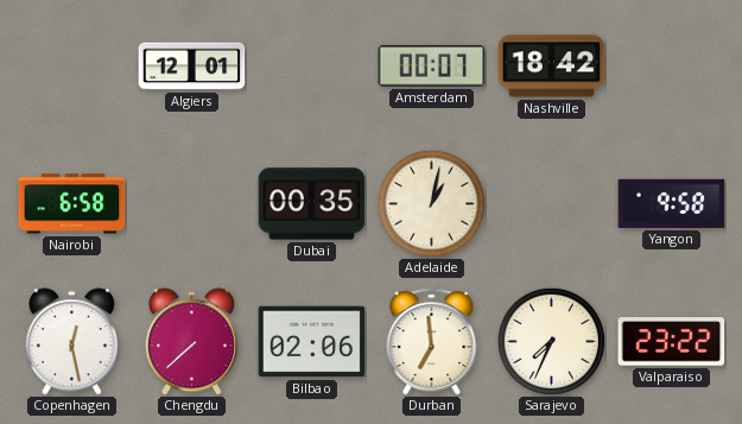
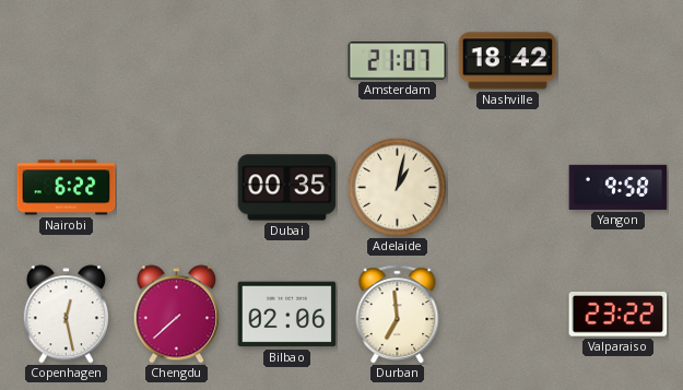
Algiers: 12:01 -> none (192, 67)
Amsterdam: 00:07 -> 21:07 (398, 61)
Nairobi: 6:58 -> 6:22 (67, 188)
Sarajevo: 7:34 -> none (551, 341)
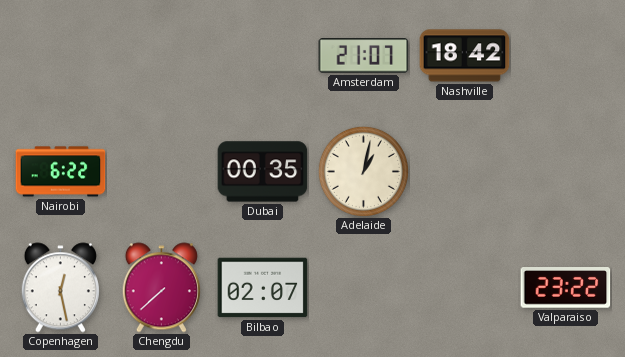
Yangon: 9:58 -> none (619, 187)
Bilbao: 02:06 -> 02:07 (263, 288)
Durban: 6:59 -> none (398, 315)
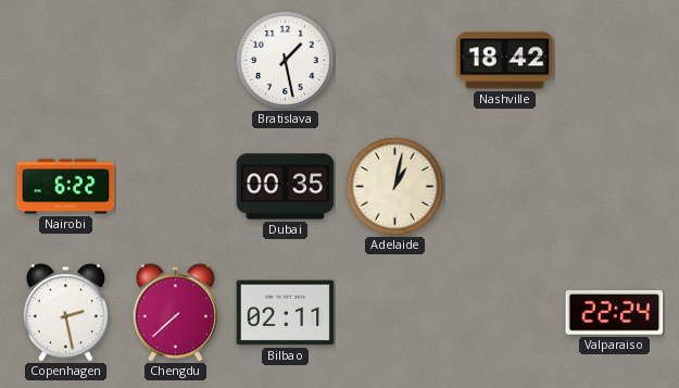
Bratislava: none -> 1:28 (285, 60)
Amsterdam: 21:07 -> none (364, 56)
Copenhagen: 12:28 -> 2:28 (65, 313)
Bilbao: 02:07 -> 02:11 (286, 313)
Valparaiso: 23:22 -> 22:24 (615, 313)
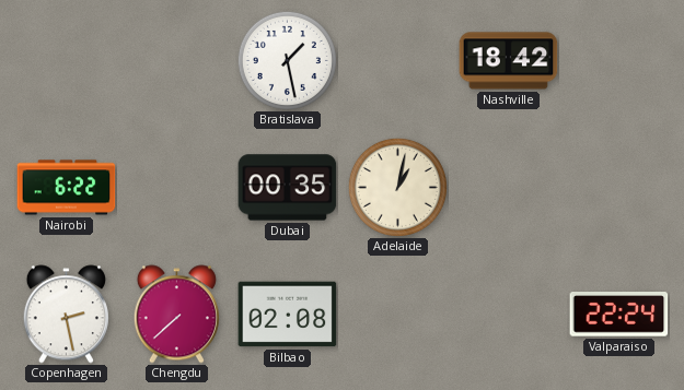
Bilbao: 02:11 -> 02:08 (288, 315)
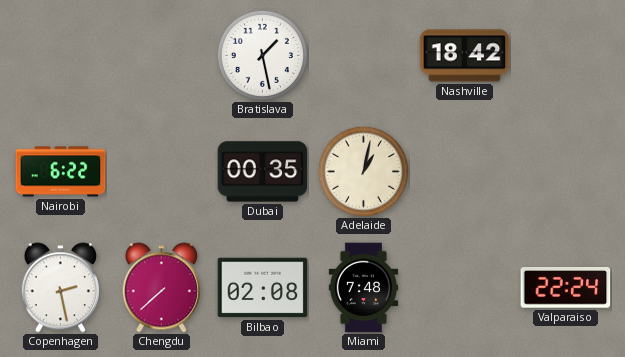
Miami: none -> 7:48 (364, 288)
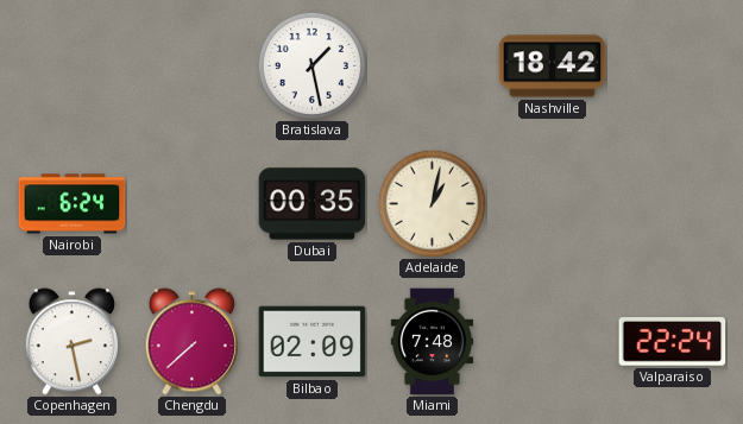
Nairobi: 6:22 -> 6:24 (73, 204)
Bilbao: 02:08 -> 02:09 (313, 342)
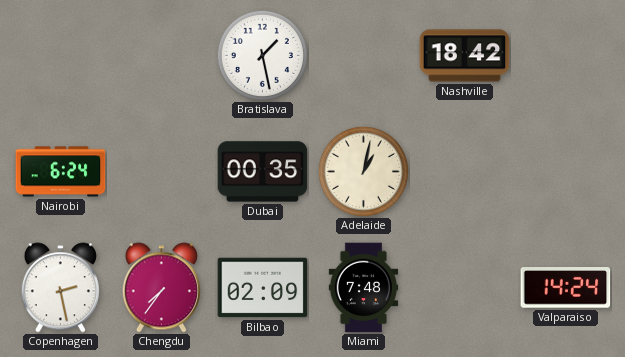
Chengdu: 7:38 -> 7:36 (161, 288)
Valparaiso: 22:24 -> 14:24 (566, 288)
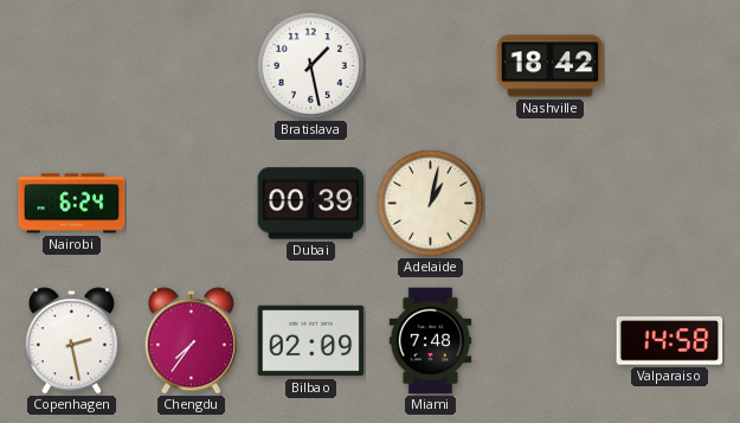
Dubai: 00:35 -> 00:39 (311, 204)
Valparaiso: 14:24 -> 14:58 (670, 341)
